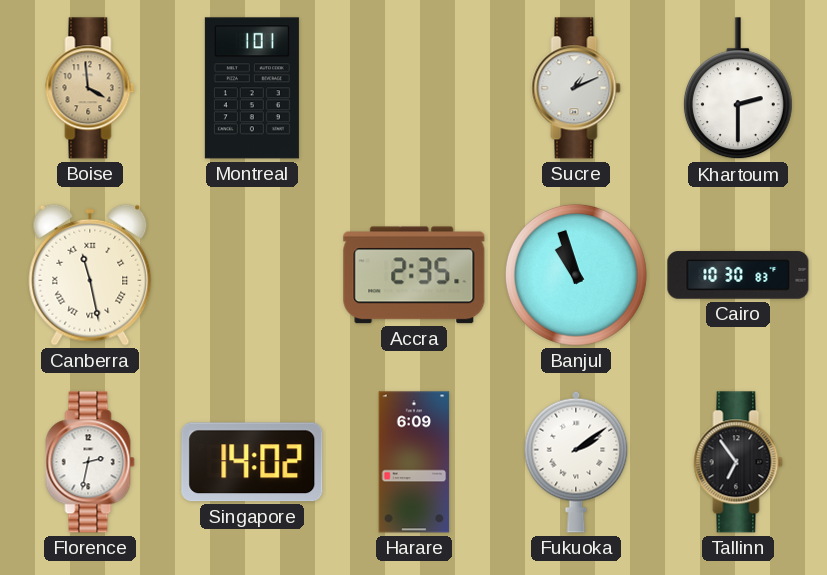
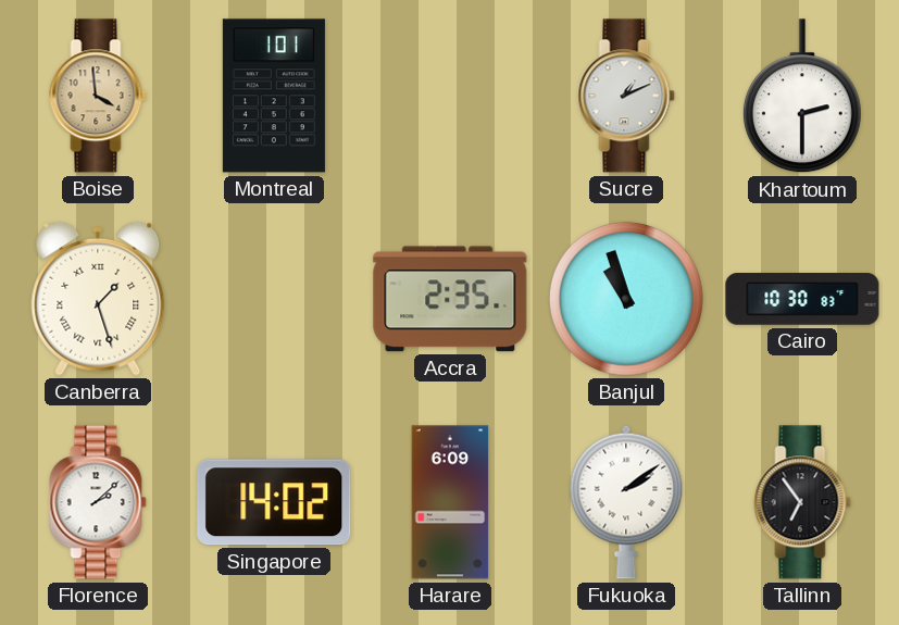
Canberra: 11:28 -> 1:27 (98, 299)
Florence: 2:32 -> 2:08 (98, 502)
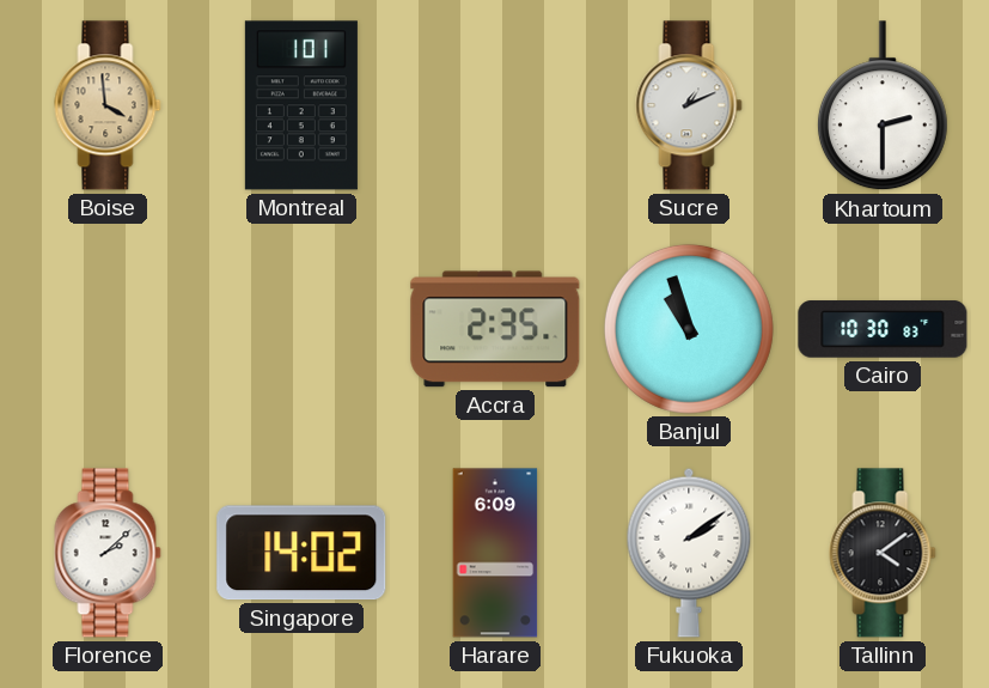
Canberra: 1:27 -> none (98, 299)
Tallinn: 6:54 -> 4:09 (883, 553)
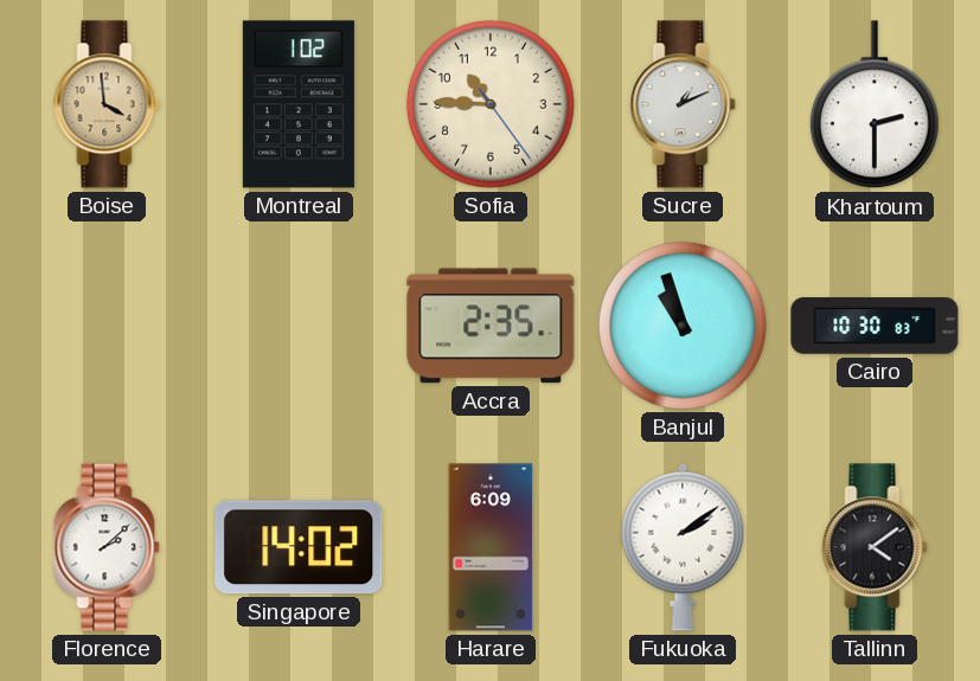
Montreal: 1:01 -> 1:02 (299, 104)
Sofia: none -> 10:45 (491, 104)
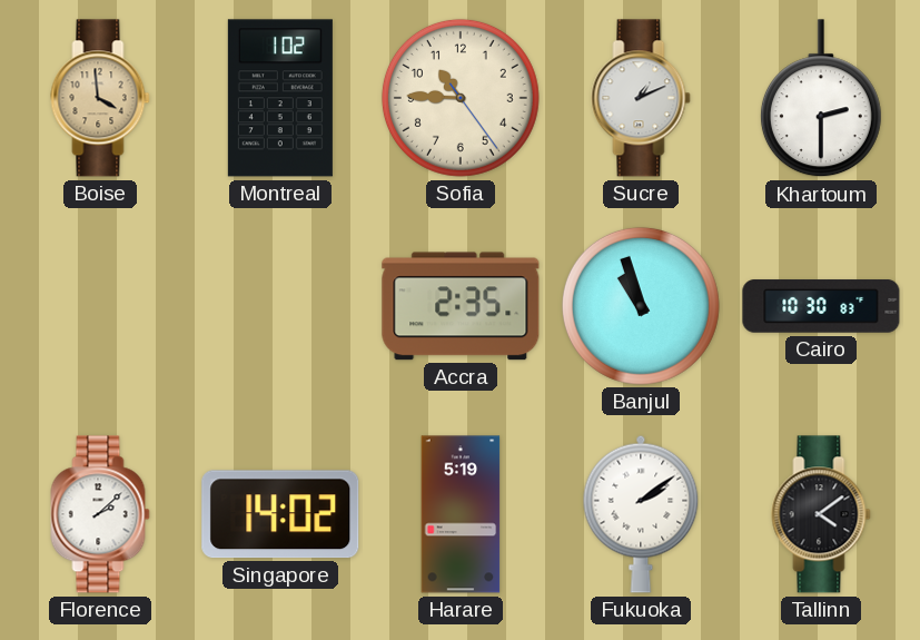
Harare: 6:09 -> 5:19 (461, 514)
